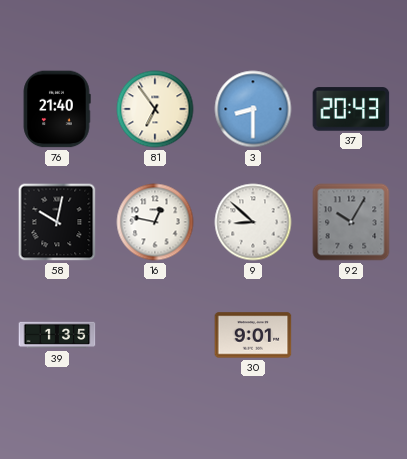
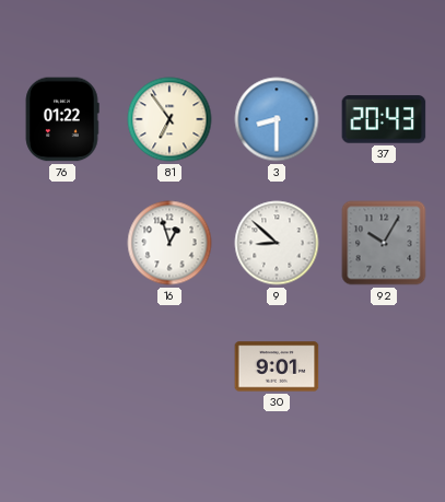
76: 21:40 -> 01:22 (62, 119)
58: 10:02 -> none (57, 222)
16: 12:47 -> 12:57 (169, 243)
39: 1:35 -> none (57, 335)
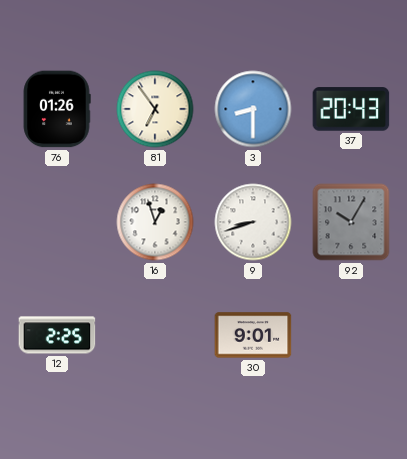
76: 01:22 -> 01:26 (57, 109)
9: 8:52 -> 8:42 (253, 222)
12: none -> 2:25 (57, 335)
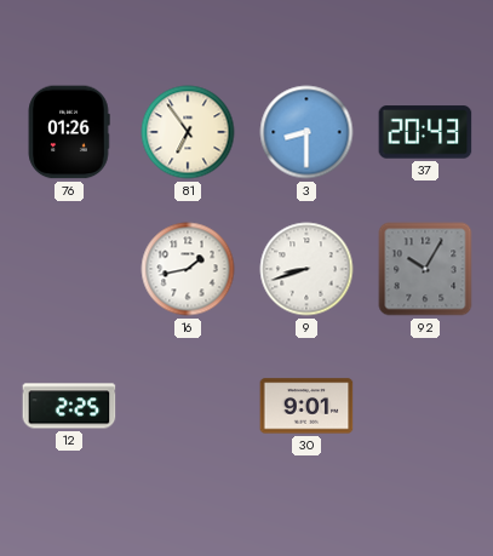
16: 12:57 -> 1:43 (188, 269)
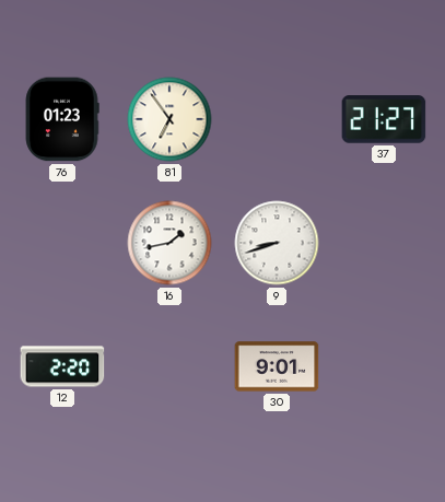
76: 01:26 -> 01:23 (62, 119)
3: 8:30 -> none (306, 132)
37: 20:43 -> 21:27 (384, 119)
92: 10:05 -> none (425, 269)
12: 2:25 -> 2:20 (62, 366)
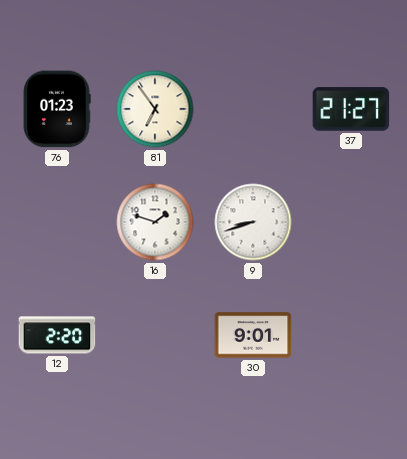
16: 1:43 -> 1:48 (155, 222)
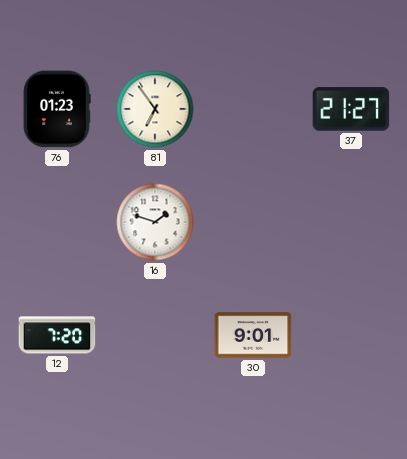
9: 8:42 -> none (253, 222)
12: 2:20 -> 7:20 (57, 335)
